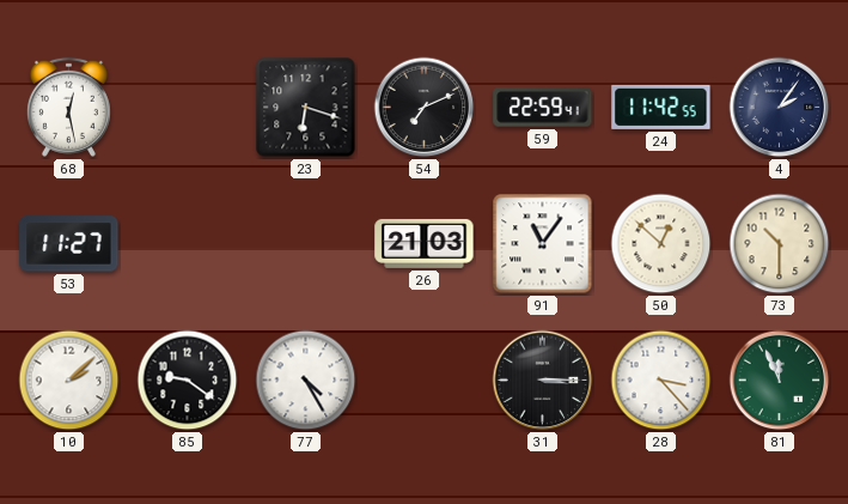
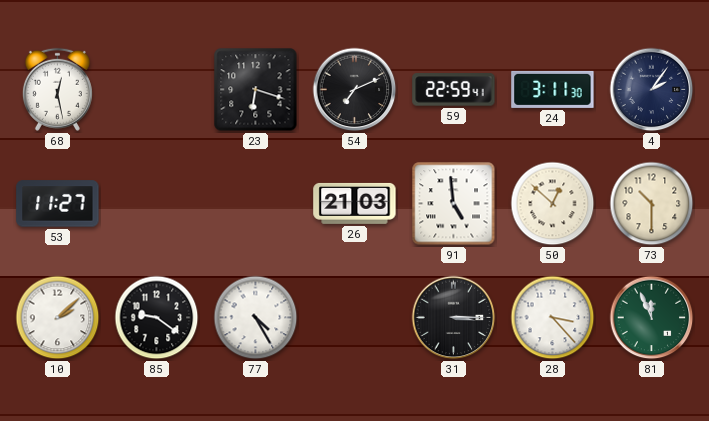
24: 11:42 -> 3:11 (553, 89)
91: 11:06 -> 4:59 (454, 204)
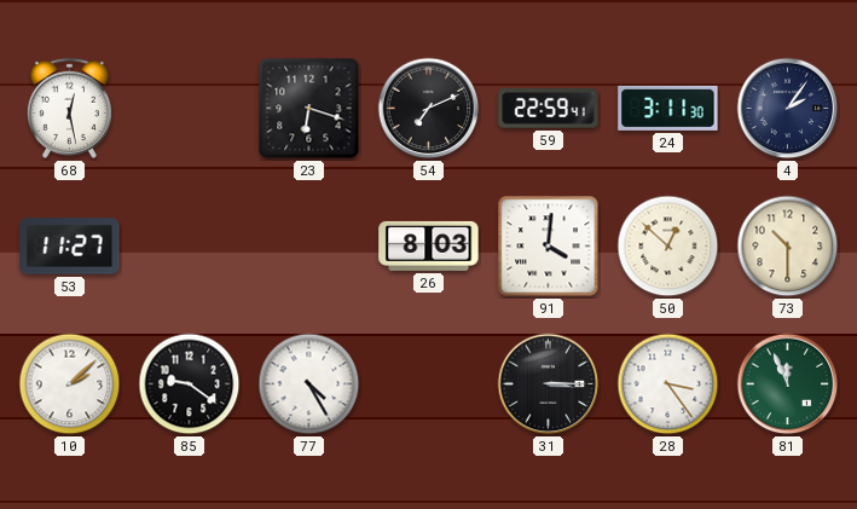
26: 21:03 -> 8:03 (429, 245)
91: 4:59 -> 4:01 (549, 247)
28: 3:23 -> 3:24 (668, 384)
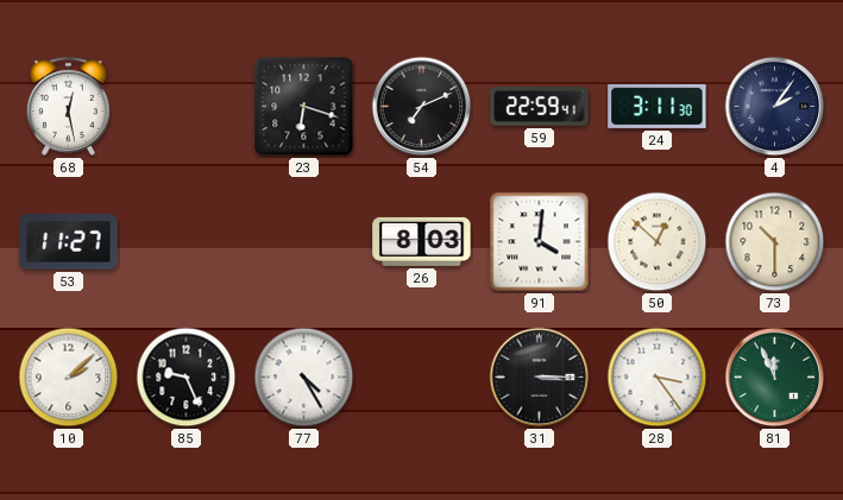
85: 9:21 -> 9:26 (187, 378)
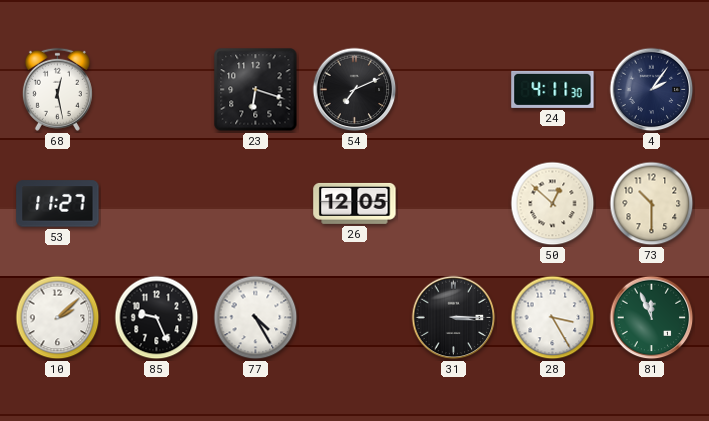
59: 22:59 -> none (540, 107)
24: 3:11 -> 4:11 (553, 89)
26: 8:03 -> 12:05 (355, 203)
91: 4:01 -> none (540, 242)
28: 3:24 -> 3:25 (553, 318)
